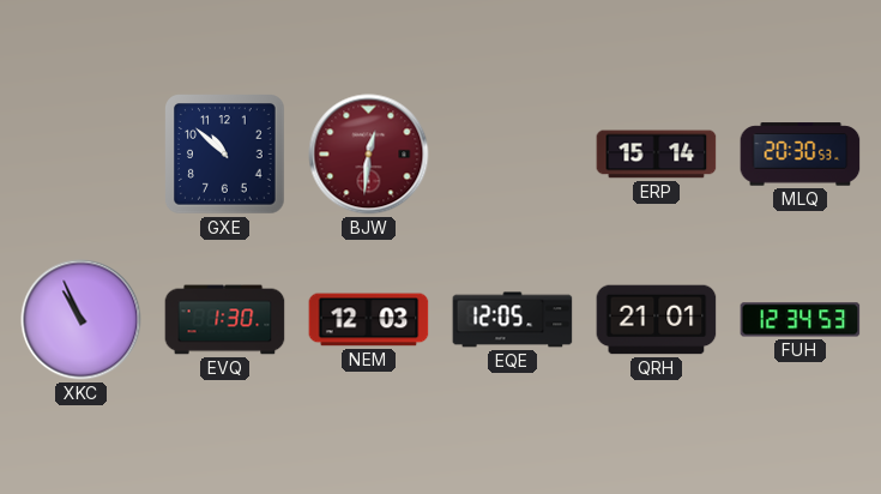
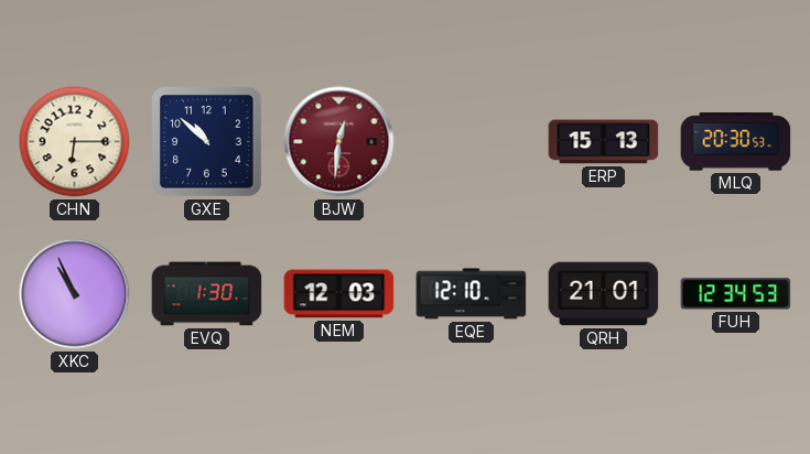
CHN: none -> 6:15 (75, 142)
ERP: 15:14 -> 15:13 (604, 142)
EQE: 12:05 -> 12:10 (472, 294)
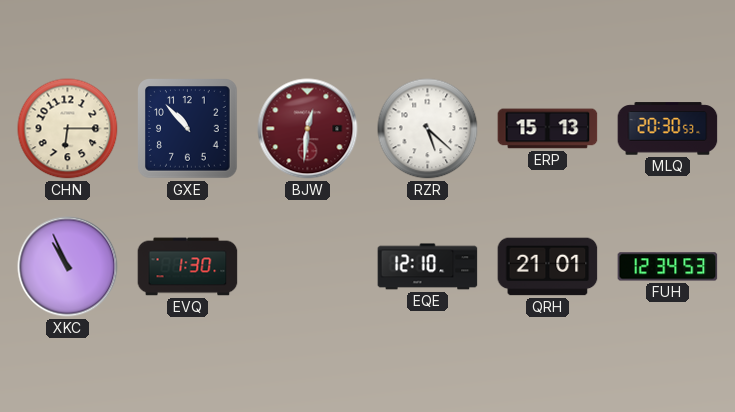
GXE: 10:52 -> 10:53 (188, 129)
RZR: none -> 5:22 (428, 129)
NEM: 12:03 -> none (339, 294)
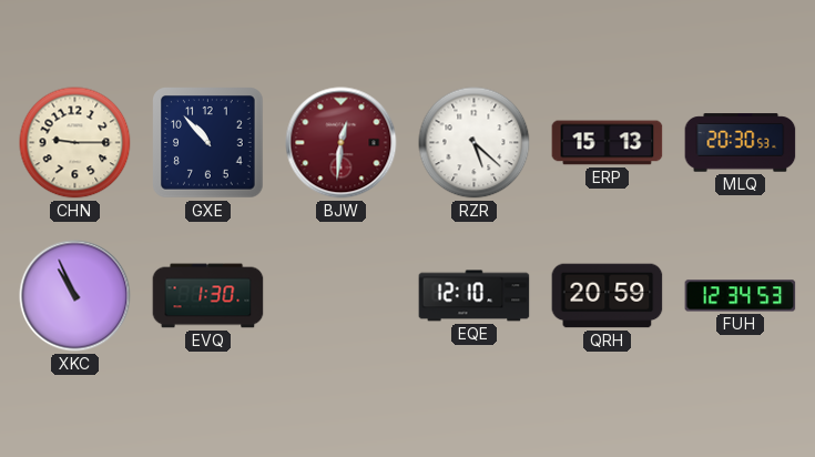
CHN: 6:15 -> 9:15 (75, 143)
QRH: 21:01 -> 20:59 (608, 296)
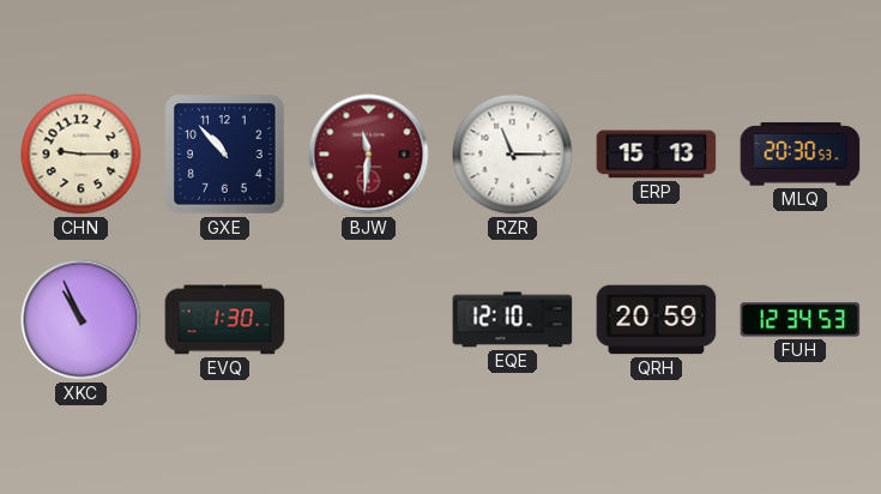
BJW: 12:31 -> 11:31 (369, 155)
RZR: 5:22 -> 11:15 (513, 155)
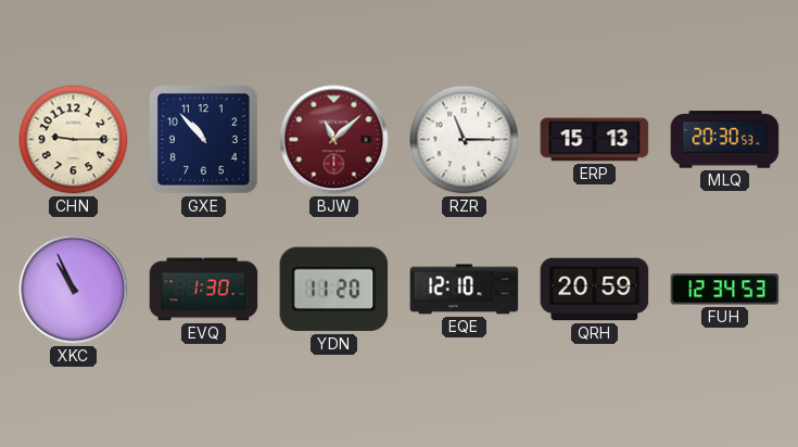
BJW: 11:31 -> 11:08 (334, 140)
YDN: none -> 11:20 (334, 290)
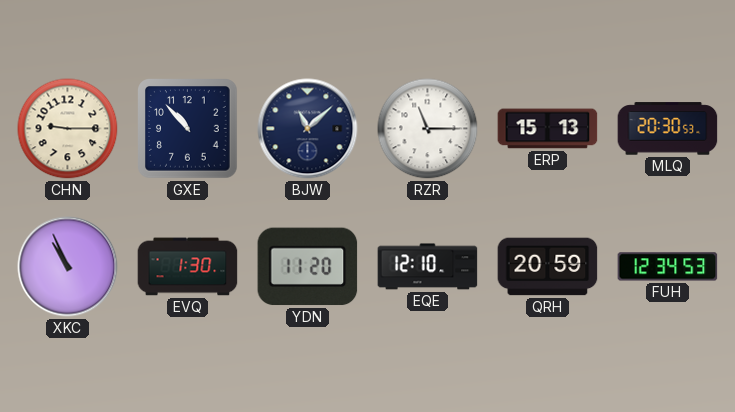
BJW dial: burgundy -> navy (308, 129)
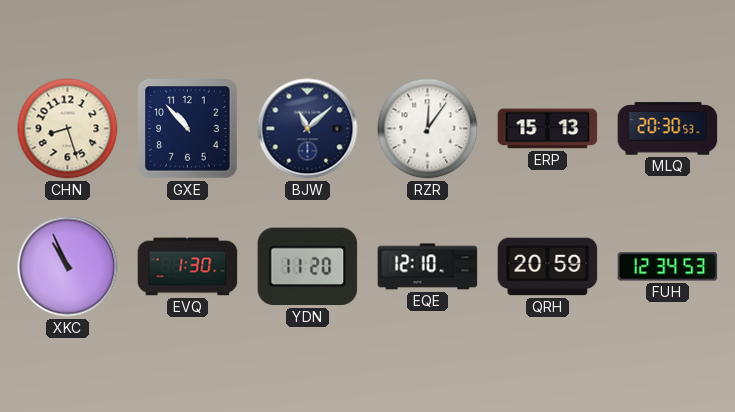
CHN: 9:15 -> 8:27 (68, 129)
RZR: 11:15 -> 12:06 (428, 129)
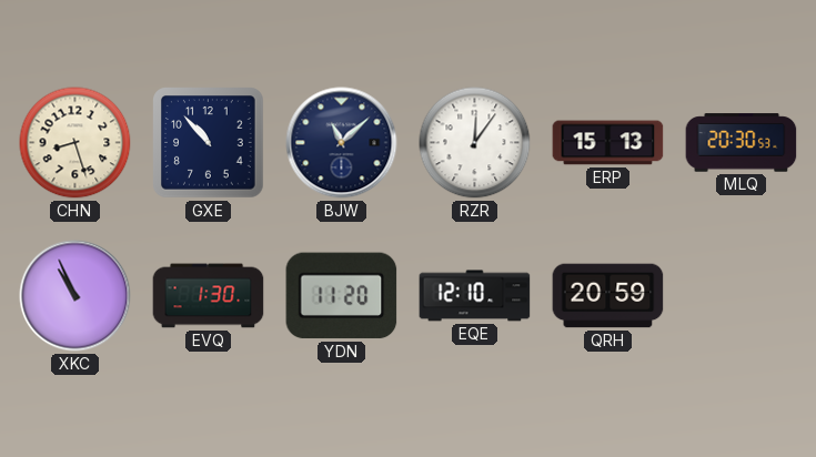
FUH: 12:34 -> none (668, 267)
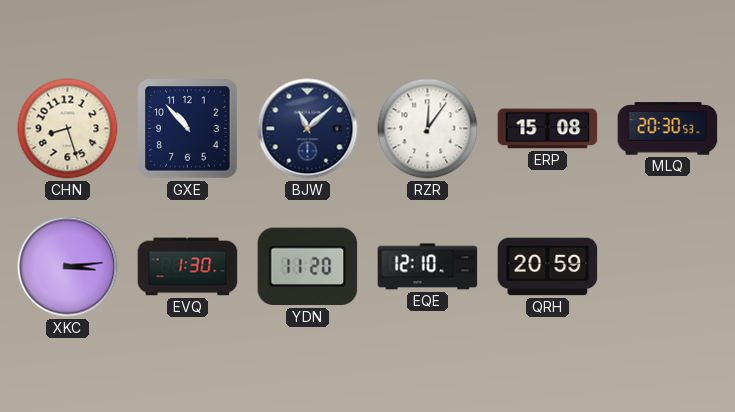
ERP: 15:13 -> 15:08 (548, 129)
XKC: 10:56 -> 3:14 (68, 267)
